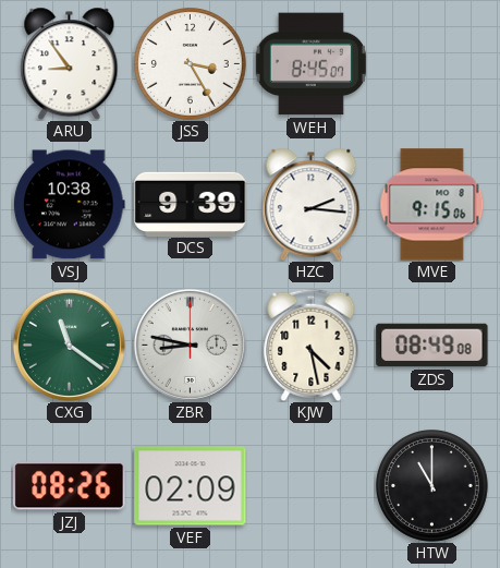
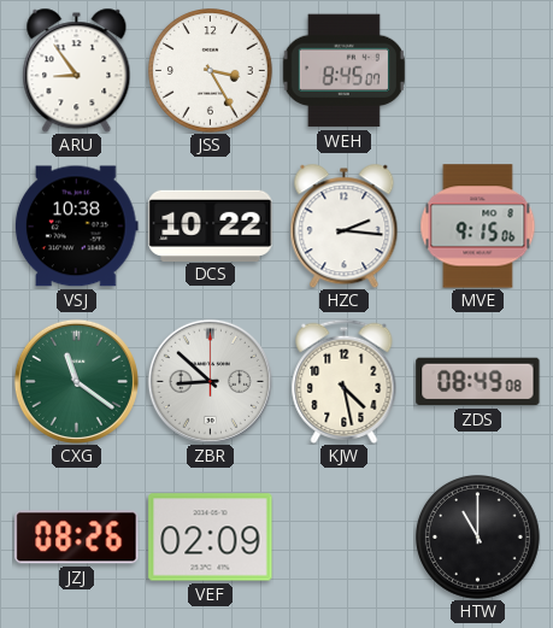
DCS: 9:39 -> 10:22 (211, 225)
ZBR: 8:47 -> 8:52 (210, 381)
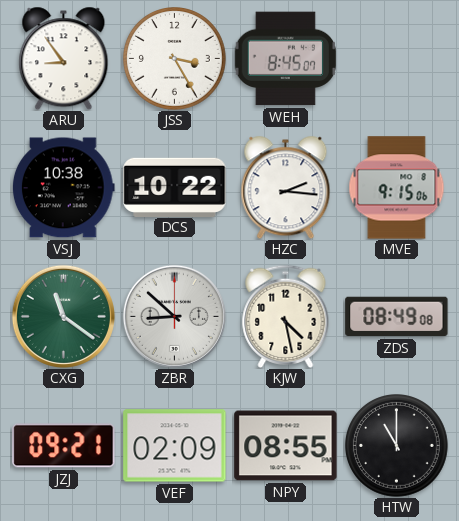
JZJ: 08:26 -> 09:21 (64, 446)
NPY: none -> 08:55 (286, 446)
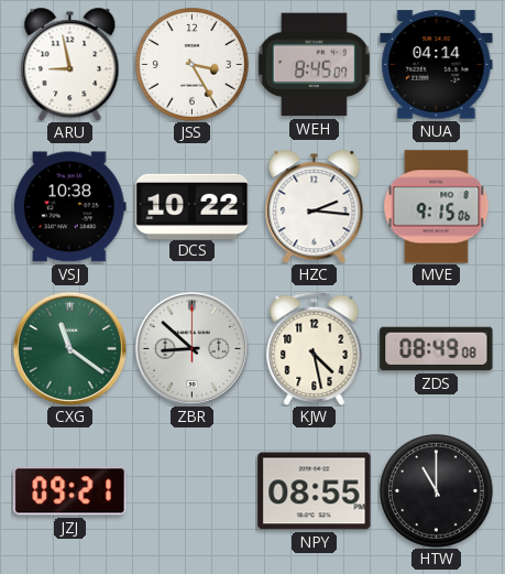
ARU: 8:54 -> 8:58 (70, 64)
NUA: none -> 04:14 (437, 65)
VEF: 02:09 -> none (175, 446)
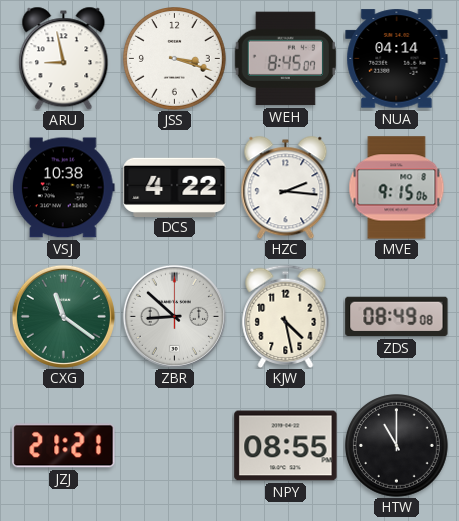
JSS: 3:25 -> 3:18 (175, 59)
DCS: 10:22 -> 4:22 (175, 187)
JZJ: 09:21 -> 21:21 (64, 446)
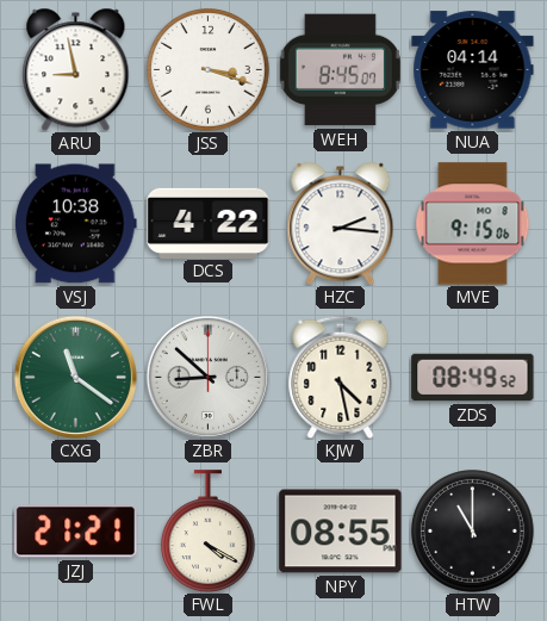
ZDS: 08:49:08 -> 08:49:52 (473, 378)
FWL: none -> 4:20 (207, 532)
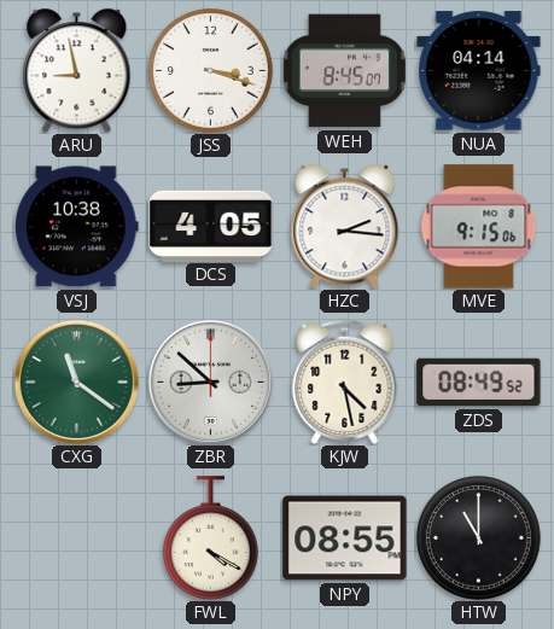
DCS: 4:22 -> 4:05 (211, 226)
JZJ: 21:21 -> none (76, 532)
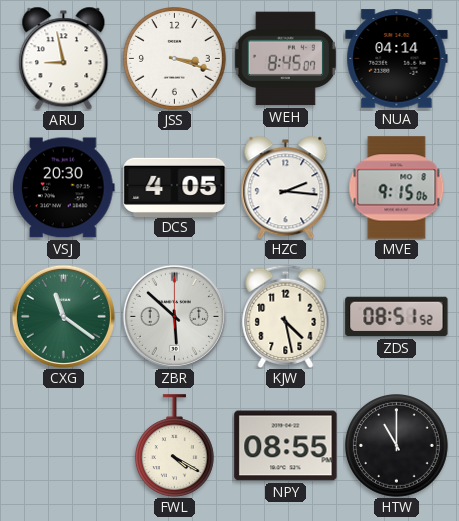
VSJ: 10:38 -> 20:30 (63, 188)
ZBR: 8:52 -> 5:52 (174, 316)
ZDS: 08:49 -> 08:51 (397, 317)
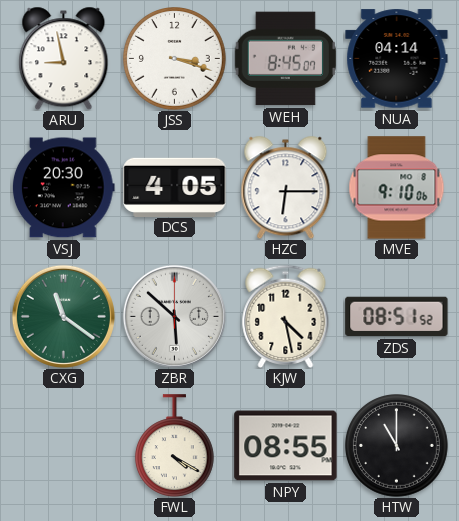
HZC: 2:16 -> 6:15 (286, 187)
MVE: 9:15 -> 9:10 (397, 188)
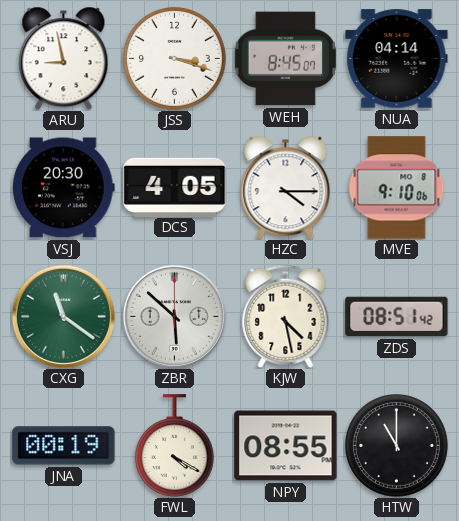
HZC: 6:15 -> 4:15 (286, 187)
ZDS: 08:51:52 -> 08:51:42 (397, 317)
JNA: none -> 00:19 (64, 446)
